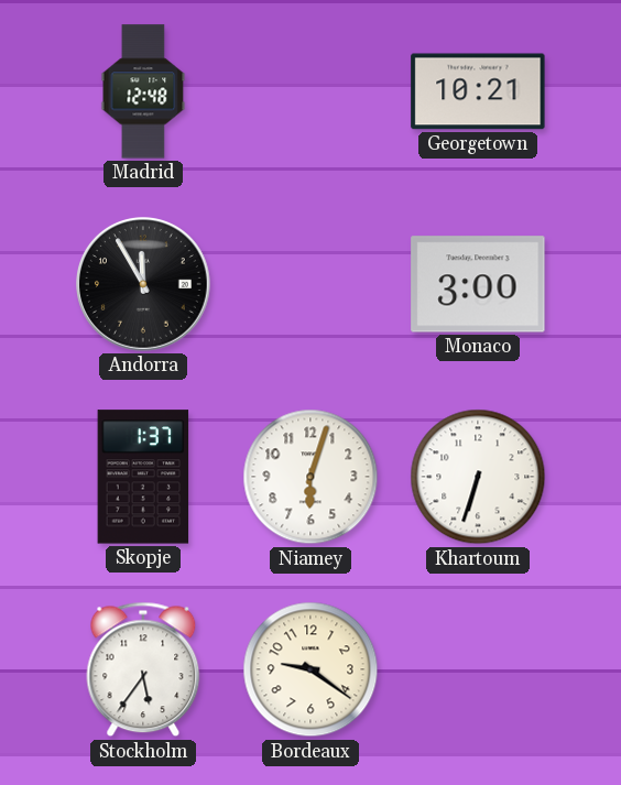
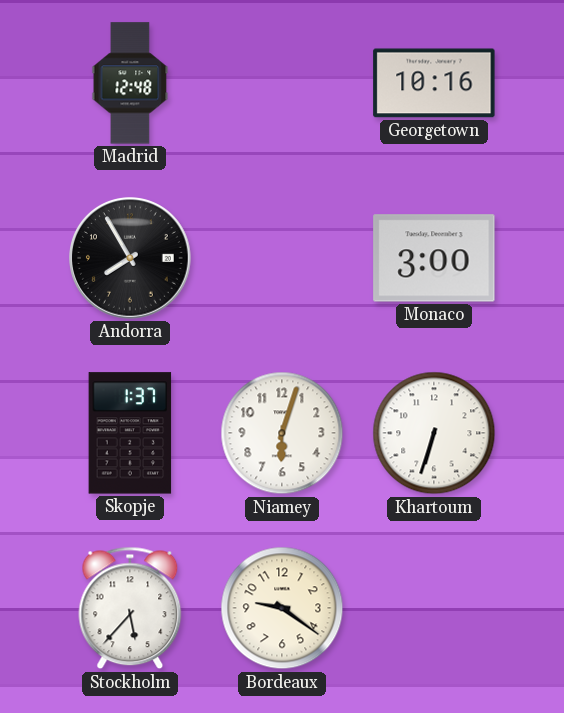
Georgetown: 10:21 -> 10:16 (434, 83)
Andorra: 11:55 -> 7:55 (131, 259)
Stockholm: 5:36 -> 5:37 (130, 608)
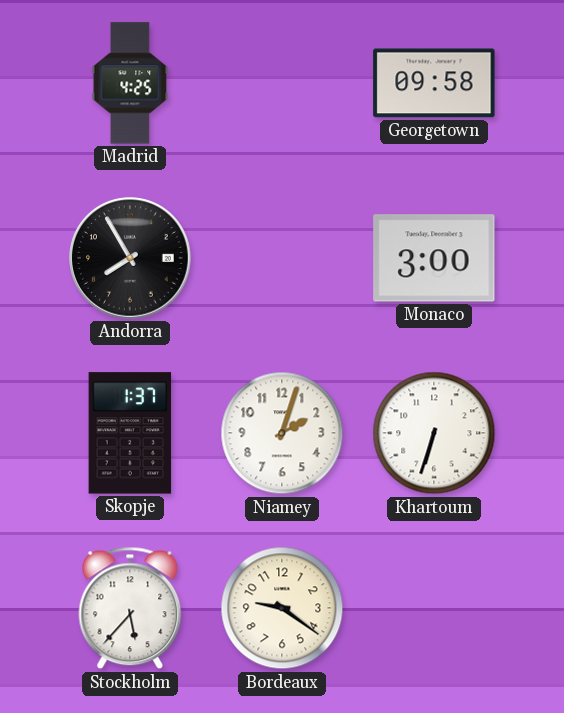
Madrid: 12:48 -> 4:25 (130, 83)
Georgetown: 10:16 -> 09:58 (434, 83)
Niamey: 6:03 -> 2:03 (282, 433)
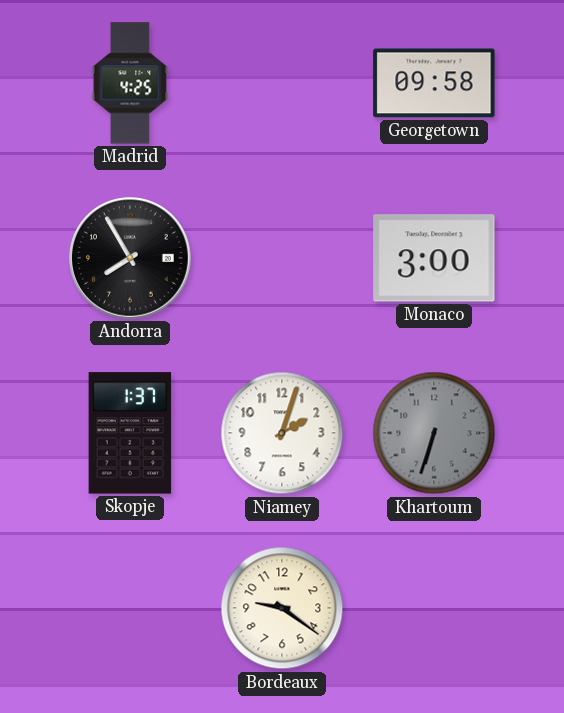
Khartoum dial: white -> grey (434, 433)
Stockholm: 5:37 -> none (130, 608)
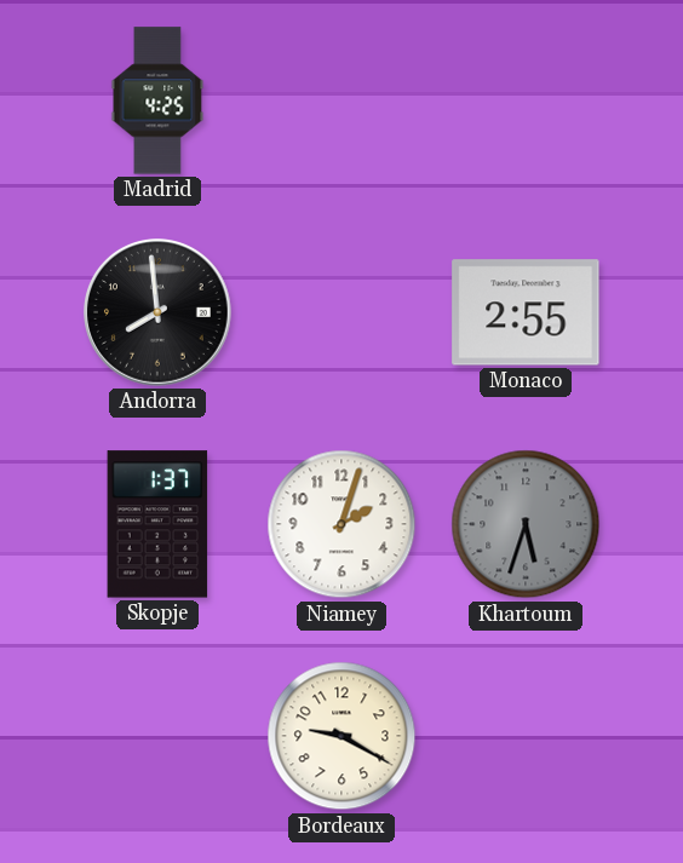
Georgetown: 09:58 -> none (434, 83)
Andorra: 7:55 -> 7:59 (159, 313)
Monaco: 3:00 -> 2:55 (526, 312)
Khartoum: 6:33 -> 5:33 (526, 524)
Bordeaux: 9:21 -> 9:20 (342, 736)
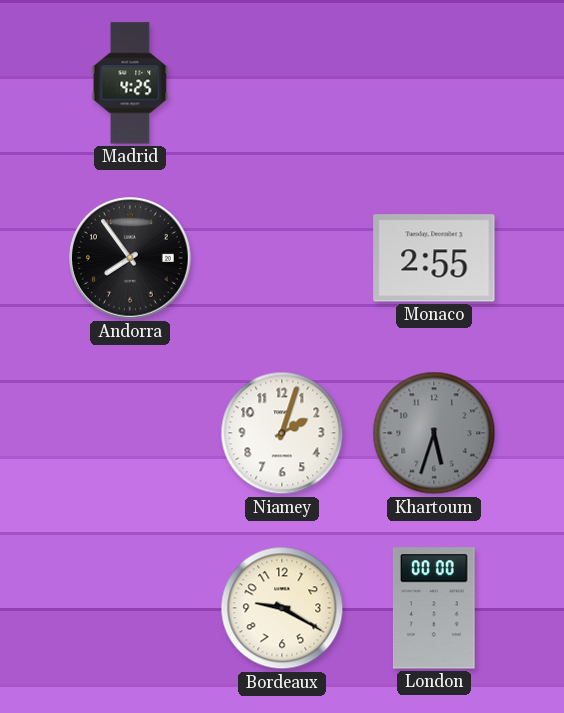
Andorra: 7:59 -> 7:54 (131, 259)
Skopje: 1:37 -> none (157, 524)
London: none -> 00:00 (434, 608)
